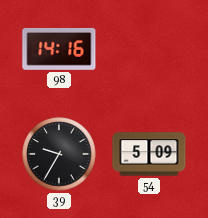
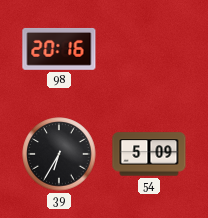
98: 14:16 -> 20:16 (59, 49)
39: 9:35 -> 6:35 (59, 154)
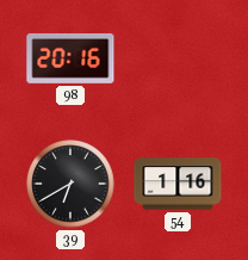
39: 6:35 -> 6:40 (70, 184)
54: 5:09 -> 1:16 (178, 184)
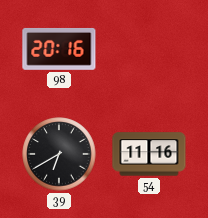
54: 1:16 -> 11:16 (149, 154)
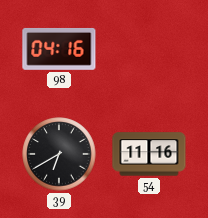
98: 20:16 -> 04:16 (59, 49)
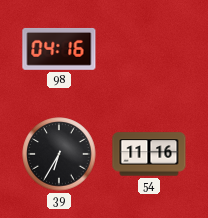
39: 6:40 -> 6:35 (59, 154)
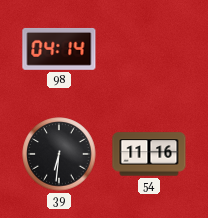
98: 04:16 -> 04:14 (59, 49)
39: 6:35 -> 6:31 (59, 154)
